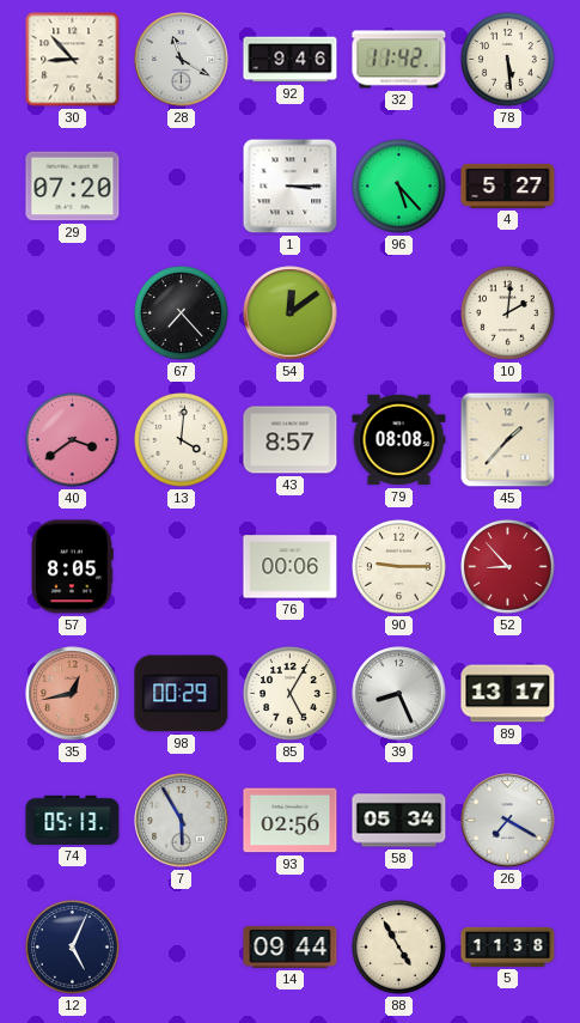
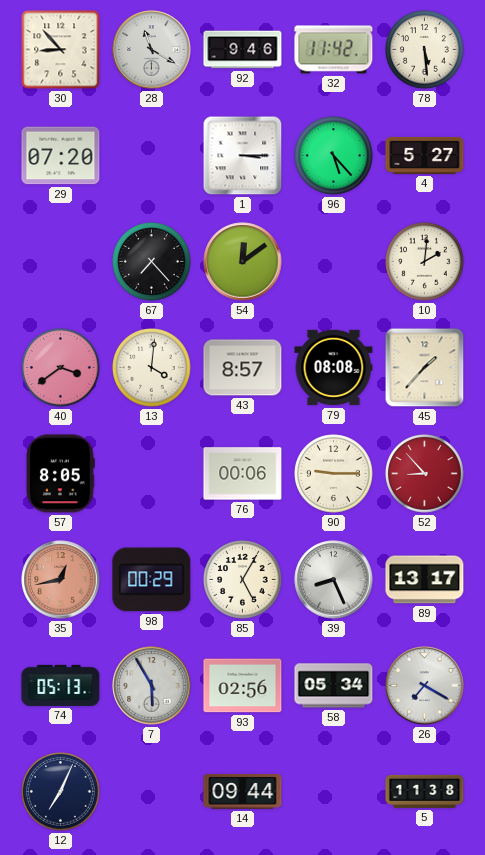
12: 5:04 -> 7:04 (61, 792)
88: 4:55 -> none (399, 948)
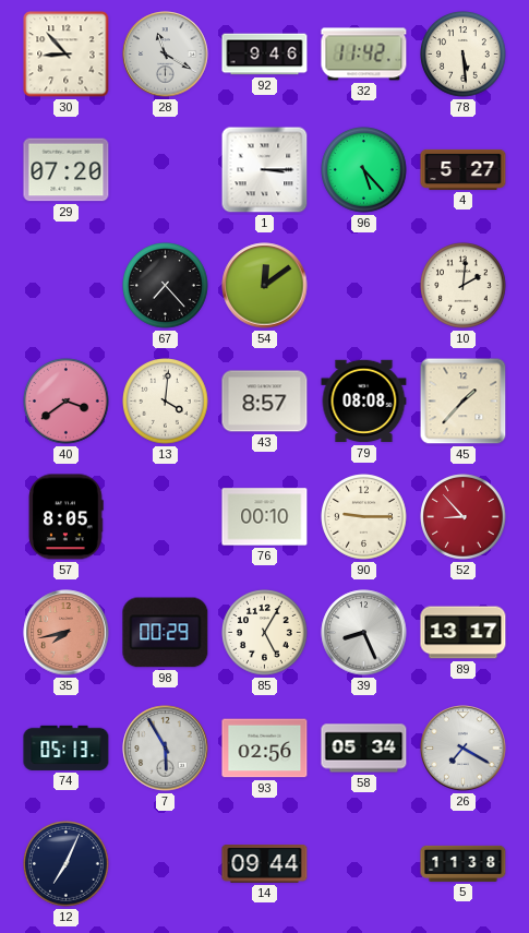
76: 00:06 -> 00:10 (265, 517)
35: 12:43 -> 7:43 (67, 633)
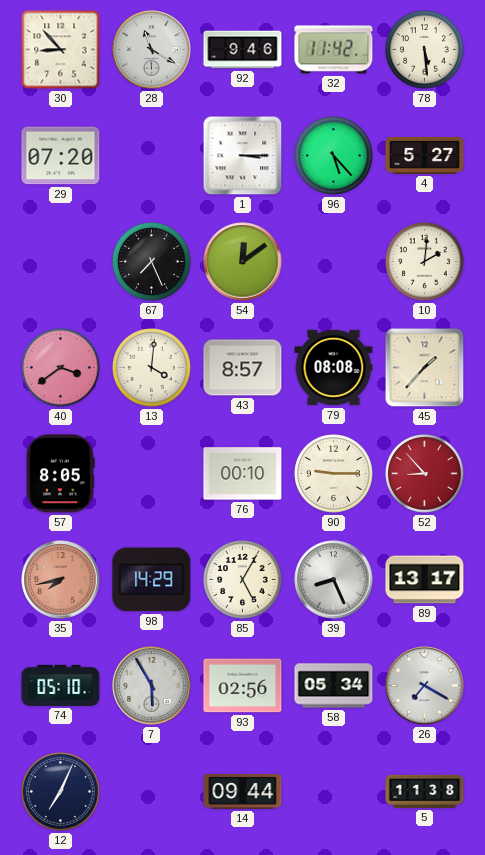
67: 7:23 -> 7:26 (152, 262)
98: 00:29 -> 14:29 (152, 580)
74: 05:13 -> 05:10 (61, 685)
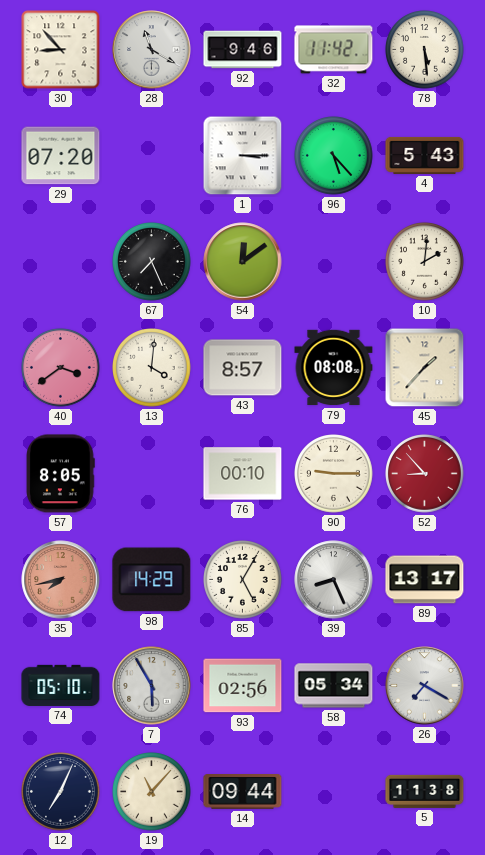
4: 5:27 -> 5:43 (425, 155)
19: none -> 11:07 (152, 792)
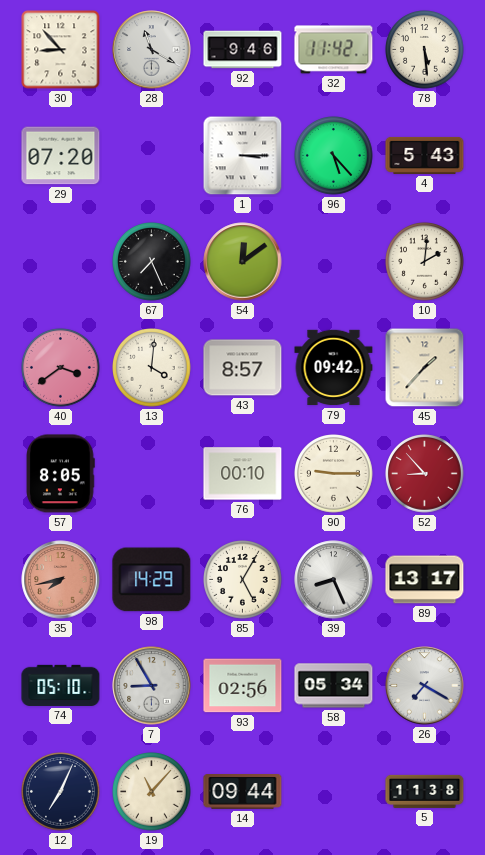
79: 08:08 -> 09:42 (334, 368)
7: 5:55 -> 8:55 (152, 686)
